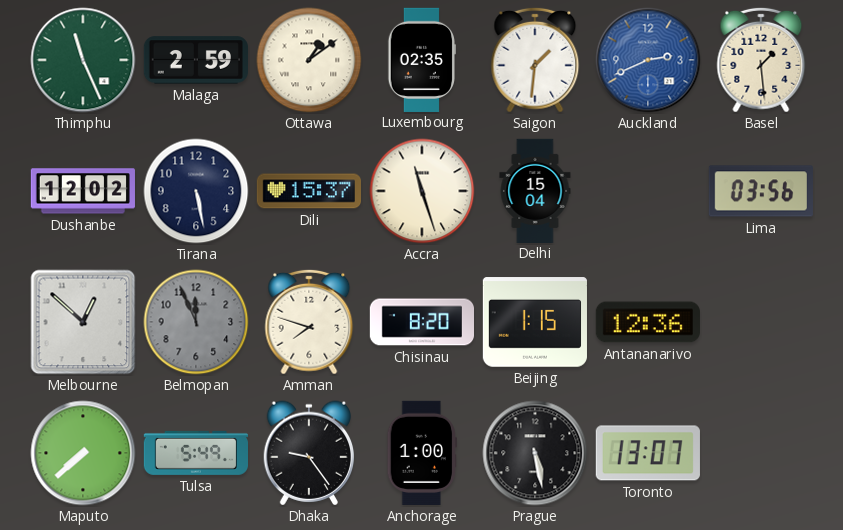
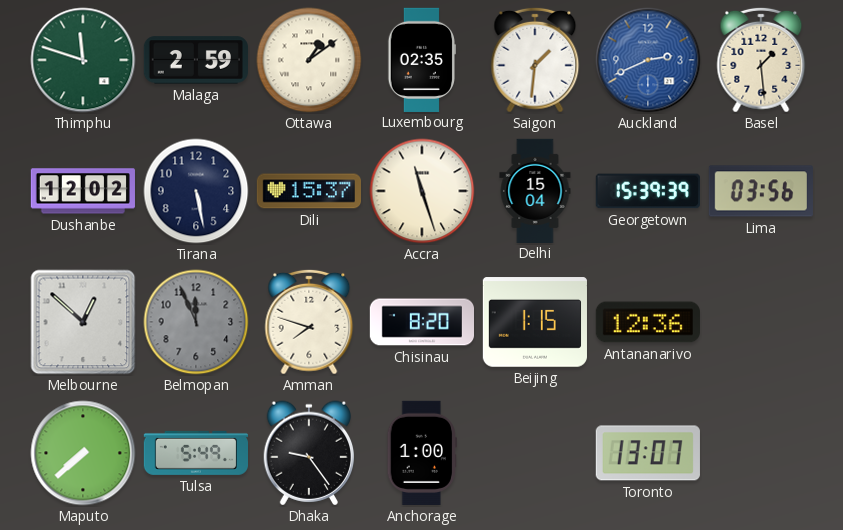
Thimphu: 11:26 -> 11:48 (83, 60)
Georgetown: none -> 15:39 (648, 191)
Prague: 5:28 -> none (535, 453)
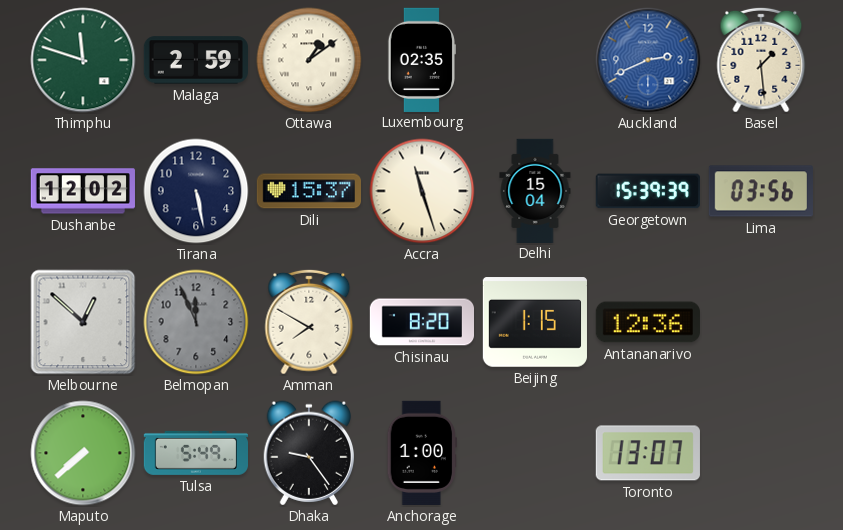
Saigon: 1:31 -> none (535, 60)
Amman: 7:48 -> 7:50 (309, 322)
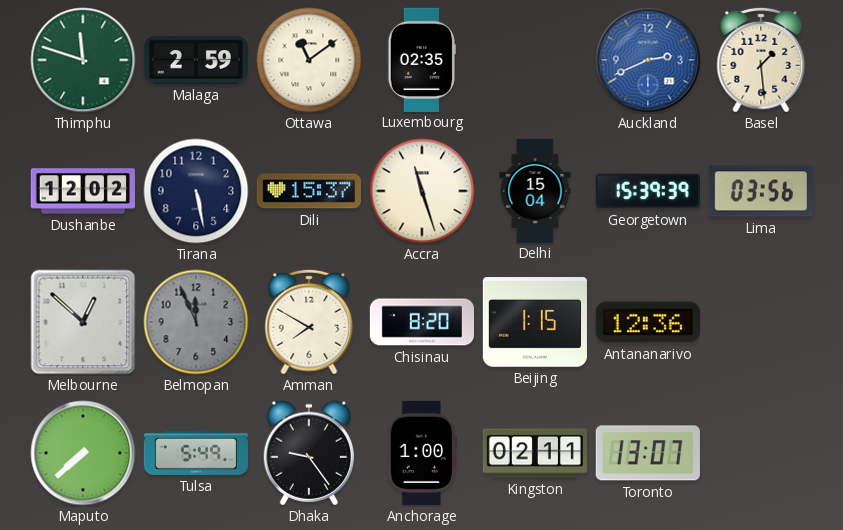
Ottawa: 1:09 -> 11:09 (309, 60)
Kingston: none -> 02:11 (535, 453)
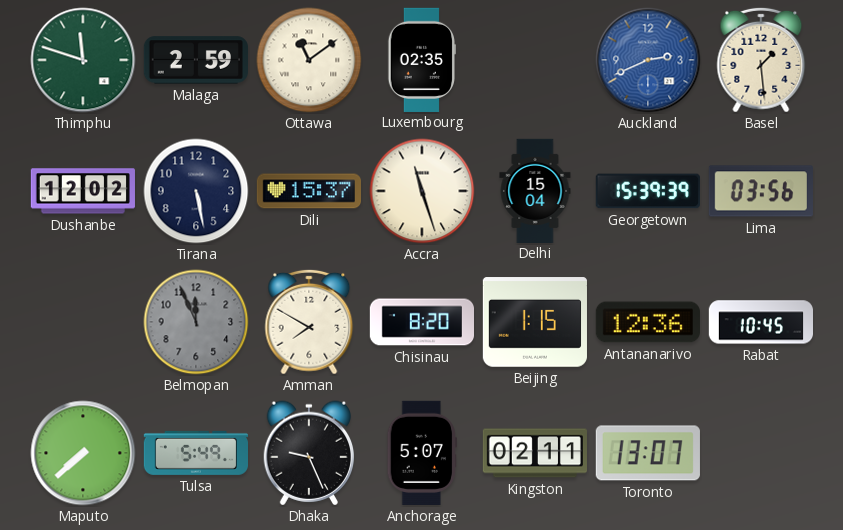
Melbourne: 12:52 -> none (83, 322)
Rabat: none -> 10:45 (760, 322)
Dhaka: 9:24 -> 9:26 (308, 453)
Anchorage: 1:00 -> 5:07 (421, 453)
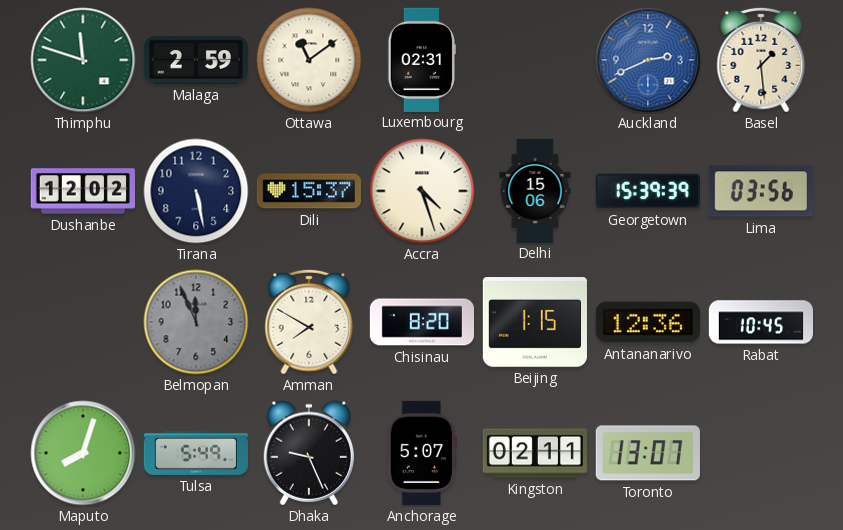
Luxembourg: 02:35 -> 02:31 (422, 59)
Accra: 11:27 -> 4:27 (422, 191)
Delhi: 15:04 -> 15:06 (535, 190)
Maputo: 7:38 -> 8:03 (83, 453)
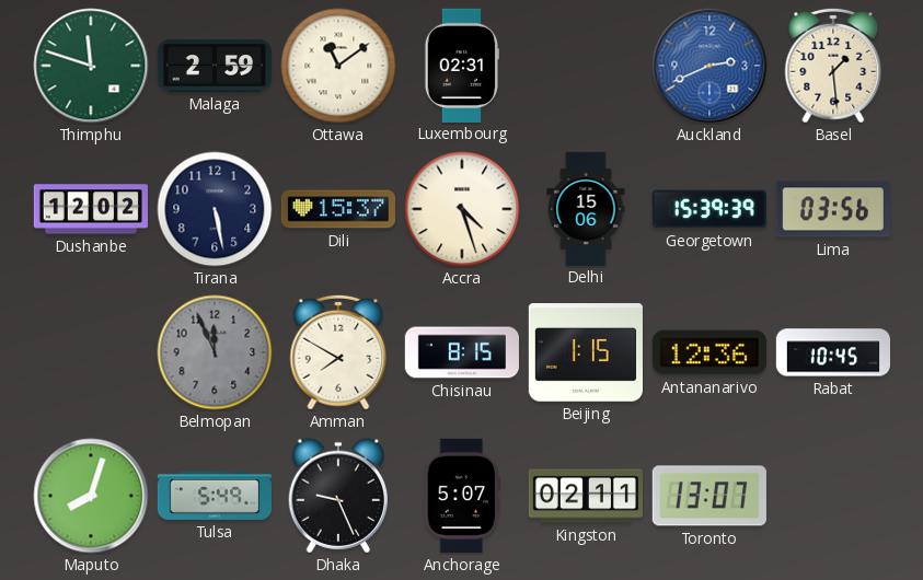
Chisinau: 8:20 -> 8:15 (461, 352)
